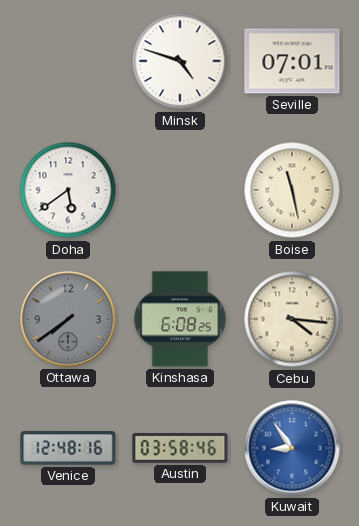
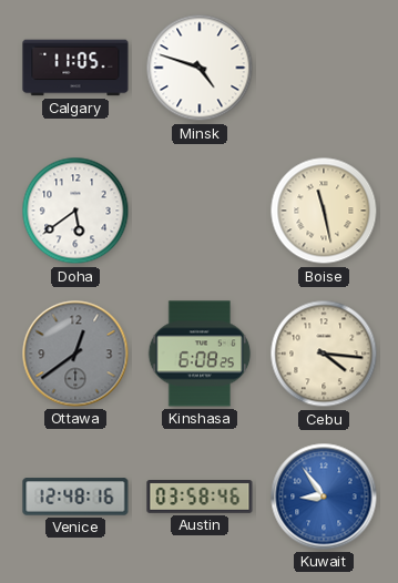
Calgary: none -> 11:05 (75, 68)
Seville: 07:01 -> none (292, 61)
Ottawa: 7:39 -> 12:39 (75, 354)
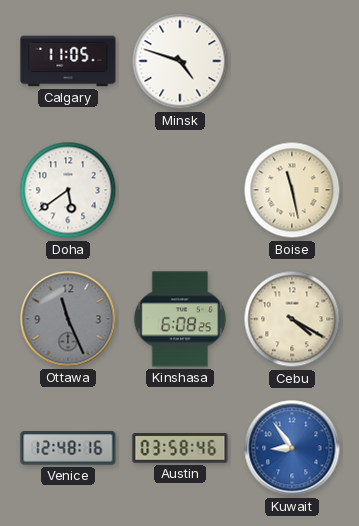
Ottawa: 12:39 -> 11:26 (68, 319)
Cebu: 4:16 -> 4:20 (292, 319)
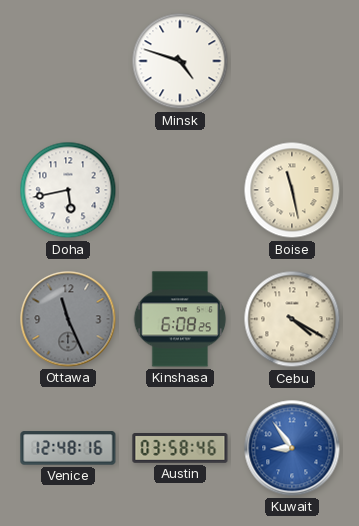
Calgary: 11:05 -> none (68, 61)
Doha: 5:39 -> 5:43 (68, 190)
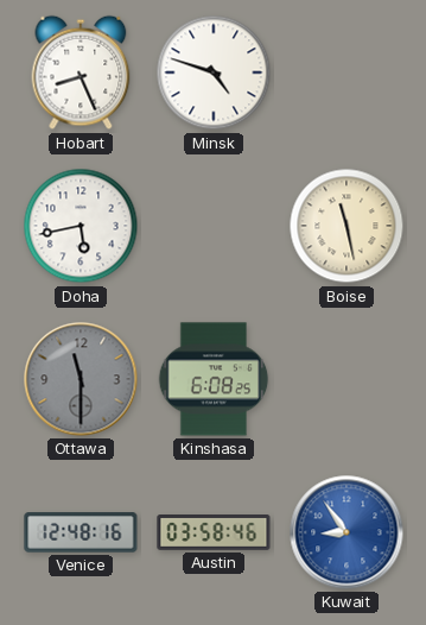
Hobart: none -> 8:26 (81, 72)
Ottawa: 11:26 -> 11:30 (81, 379)
Cebu: 4:20 -> none (292, 319)
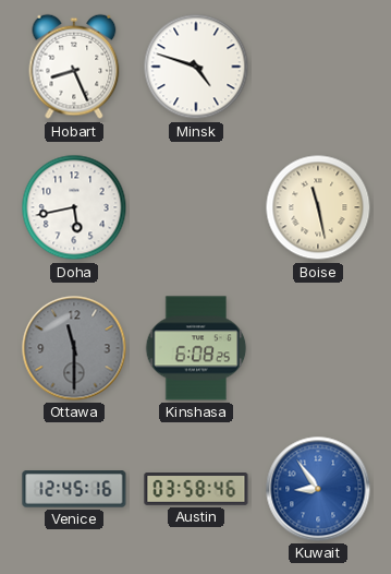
Venice: 12:48 -> 12:45 (74, 489)
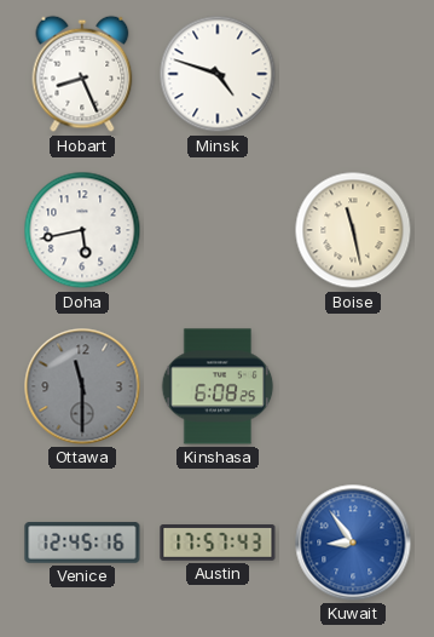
Austin: 03:58 -> 17:57 (218, 543)
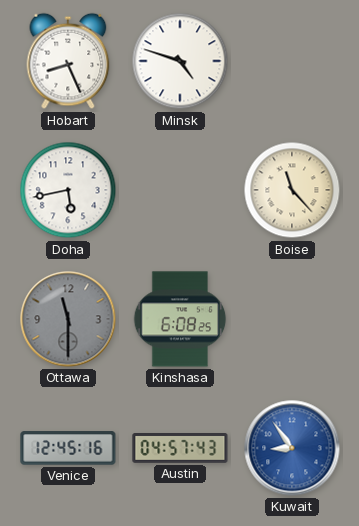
Boise: 11:28 -> 11:23 (292, 190)
Austin: 17:57 -> 04:57 (180, 448)
